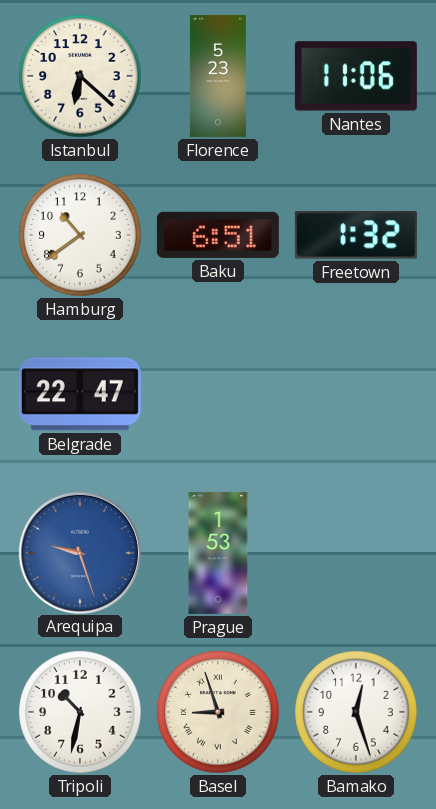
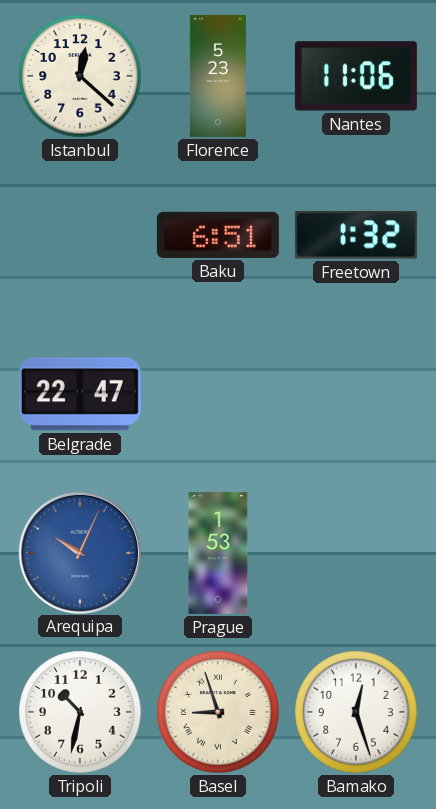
Istanbul: 6:22 -> 12:22 (80, 76)
Hamburg: 10:39 -> none (80, 235)
Arequipa: 9:27 -> 10:04 (79, 552)
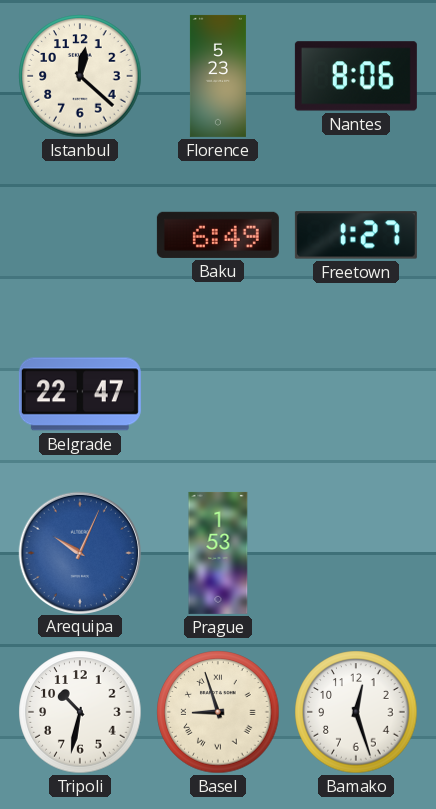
Nantes: 11:06 -> 8:06 (356, 76)
Baku: 6:51 -> 6:49 (218, 235)
Freetown: 1:32 -> 1:27 (356, 235)
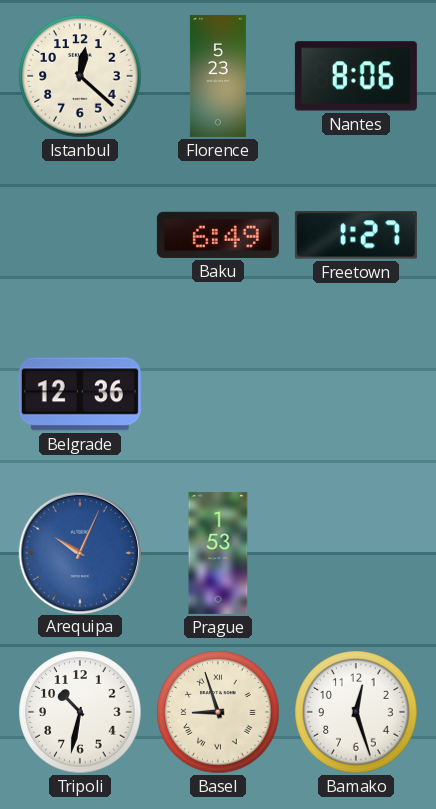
Belgrade: 22:47 -> 12:36 (80, 394)
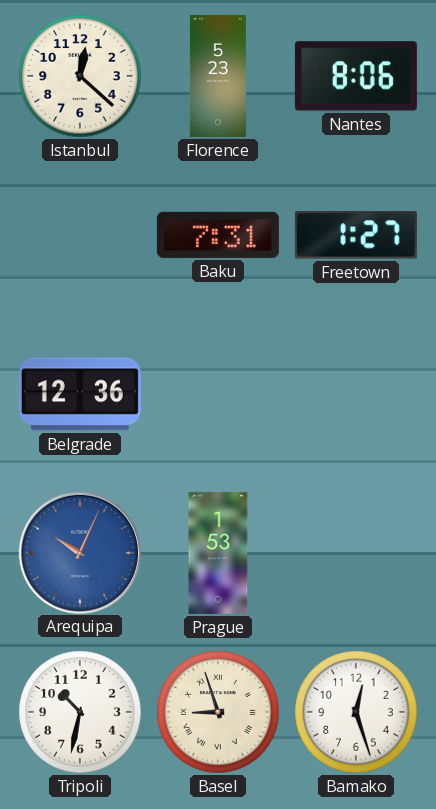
Baku: 6:49 -> 7:31 (218, 235)
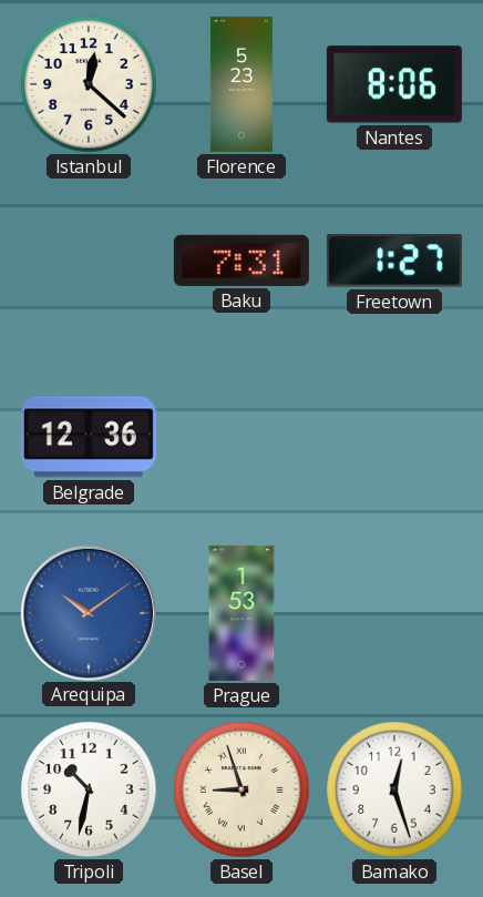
Arequipa: 10:04 -> 10:09 (88, 612)
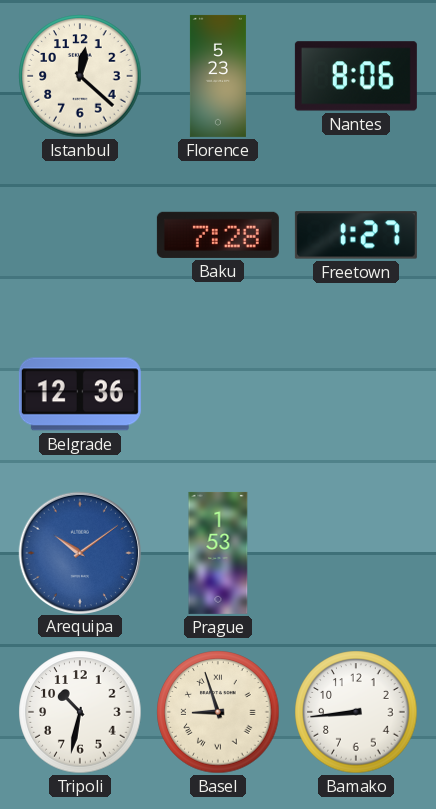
Baku: 7:31 -> 7:28 (218, 235)
Bamako: 12:27 -> 8:44 (356, 712)
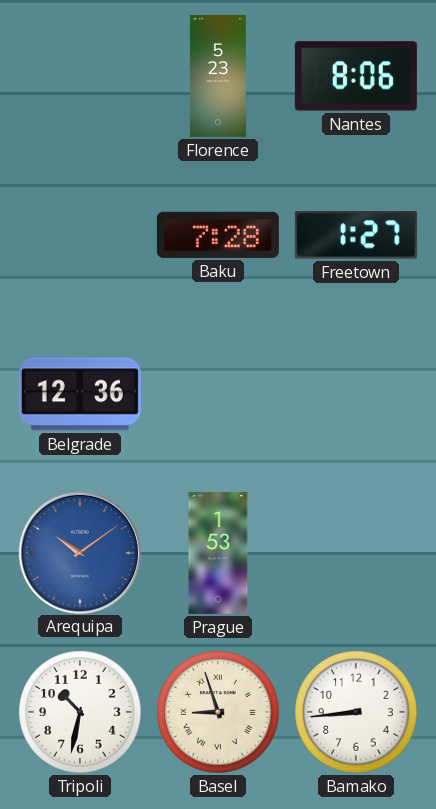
Istanbul: 12:22 -> none (80, 76)
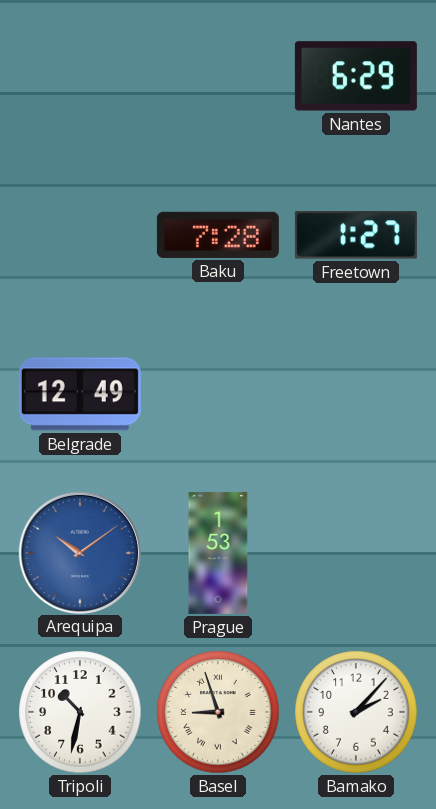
Florence: 5:23 -> none (218, 76)
Nantes: 8:06 -> 6:29 (356, 76)
Belgrade: 12:36 -> 12:49 (80, 394)
Bamako: 8:44 -> 2:07 (356, 712)
